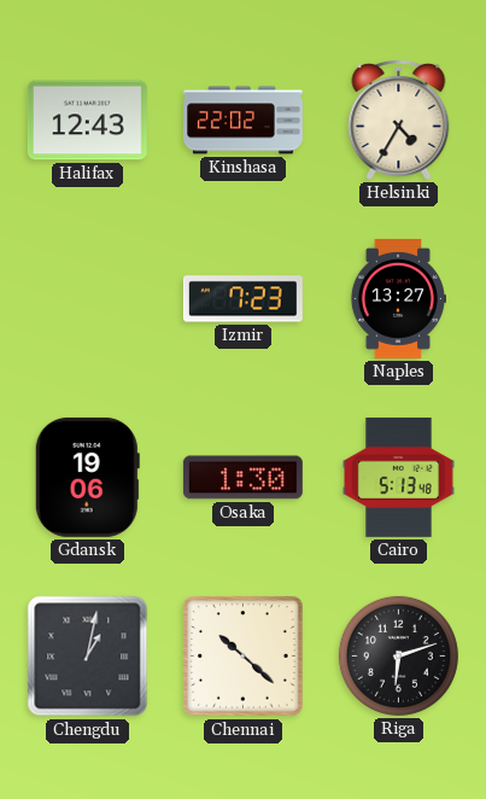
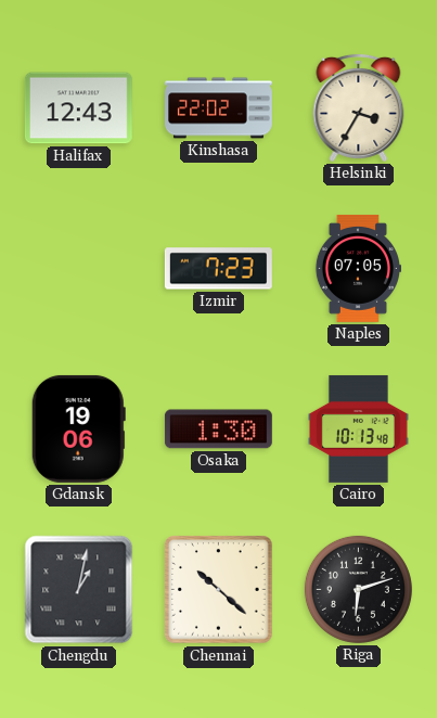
Helsinki: 4:35 -> 3:35 (359, 107)
Naples: 13:27 -> 07:05 (357, 268)
Cairo: 5:13 -> 10:13 (359, 428)
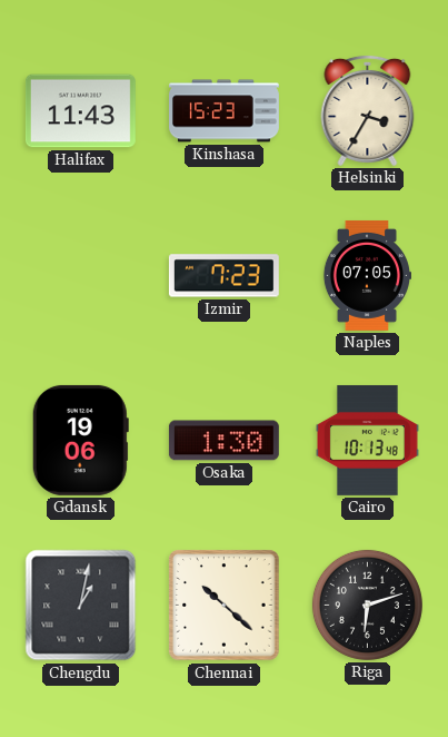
Halifax: 12:43 -> 11:43 (80, 111)
Kinshasa: 22:02 -> 15:23 (225, 111)
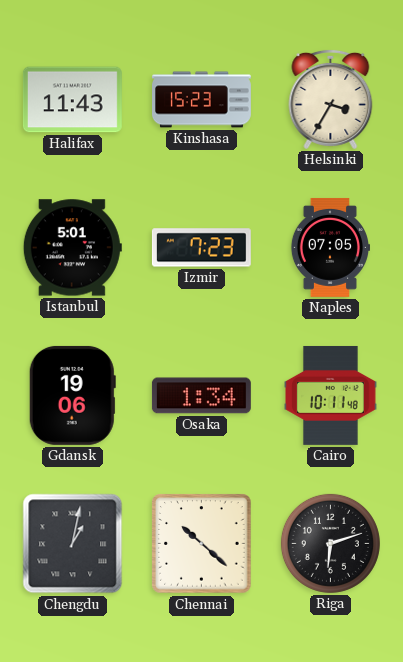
Istanbul: none -> 5:01 (72, 248)
Osaka: 1:30 -> 1:34 (201, 396)
Cairo: 10:13 -> 10:11 (331, 395)
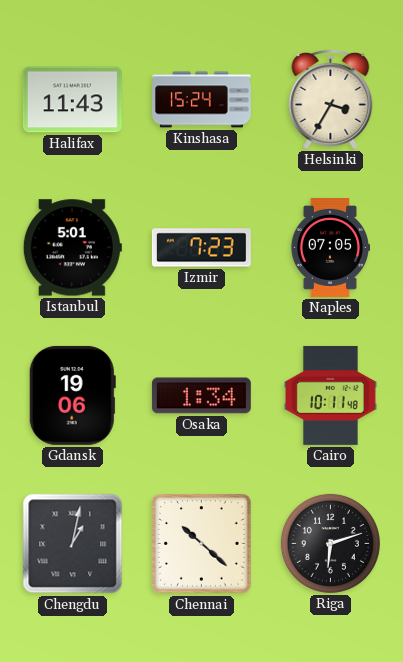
Kinshasa: 15:23 -> 15:24 (202, 100)
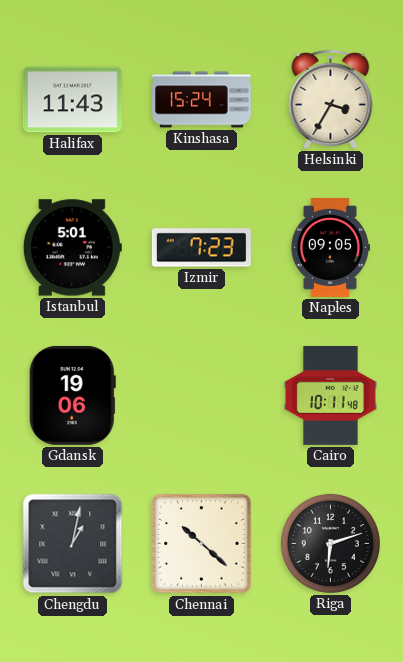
Naples: 07:05 -> 09:05 (329, 247)
Osaka: 1:34 -> none (201, 396)
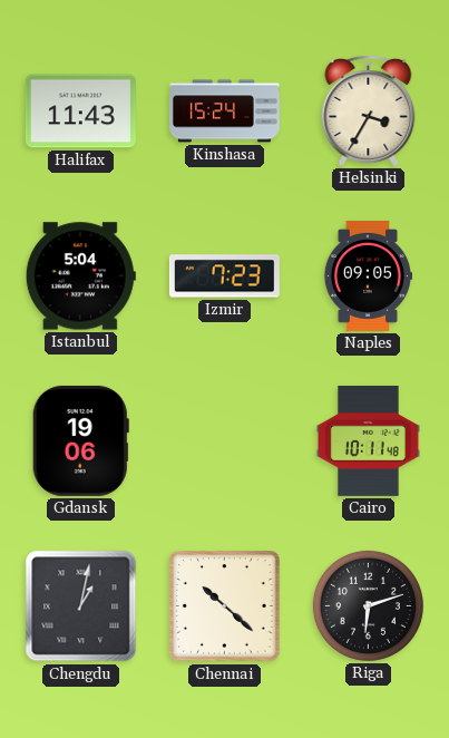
Istanbul: 5:01 -> 5:04 (80, 276)
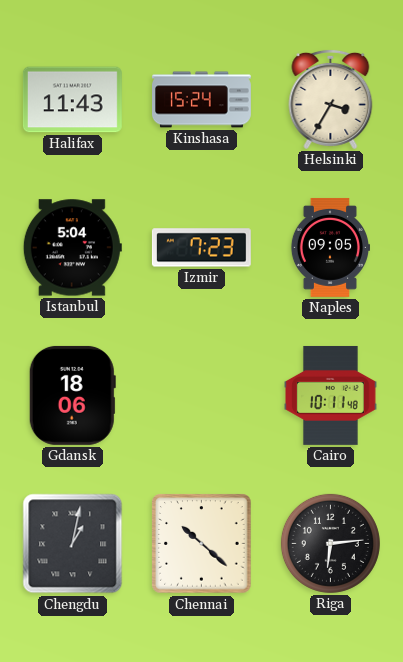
Gdansk: 19:06 -> 18:06 (72, 395)
Riga: 6:12 -> 6:14 (330, 543)
